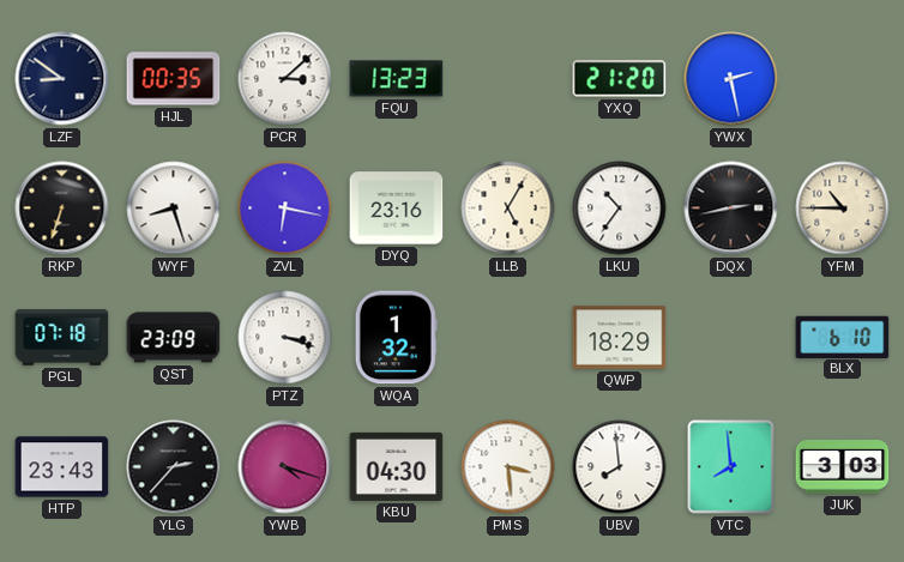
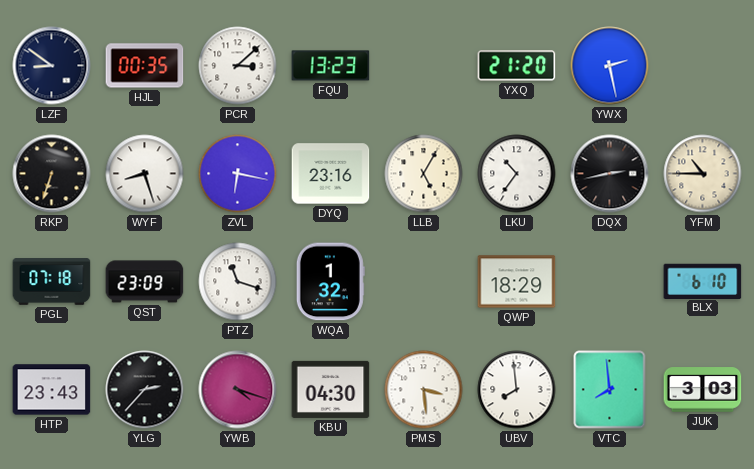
PTZ: 3:18 -> 11:18 (238, 282)
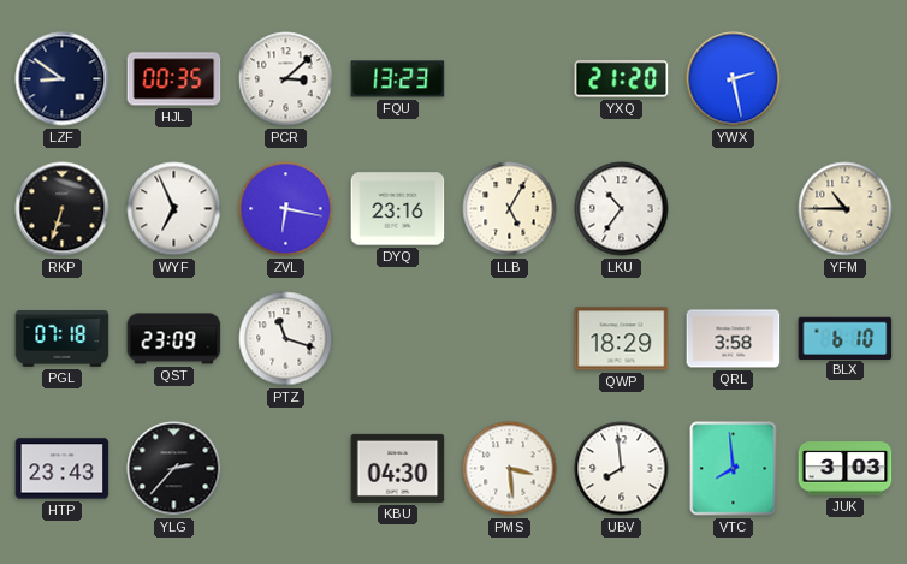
WYF: 8:27 -> 6:56 (174, 209)
DQX: 2:43 -> none (610, 174)
WQA: 1:32 -> none (330, 282)
QRL: none -> 3:58 (734, 339)
YWB: 4:18 -> none (238, 390)
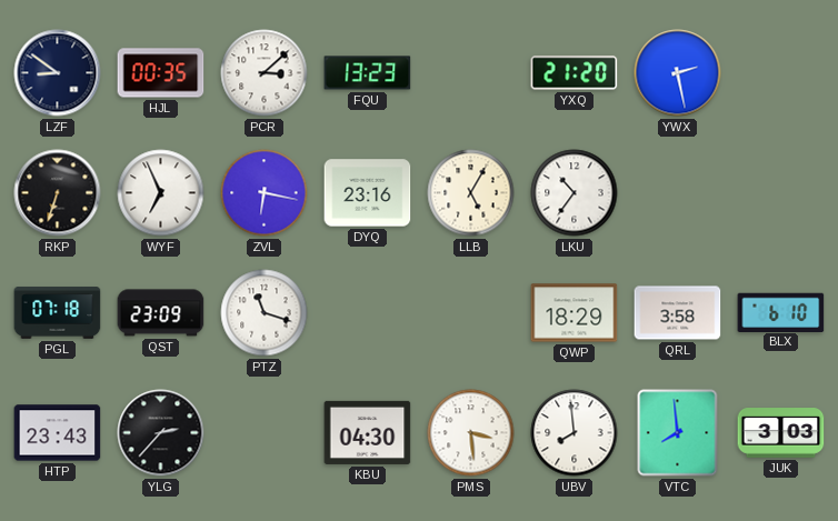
YFM: 10:45 -> none (846, 209)
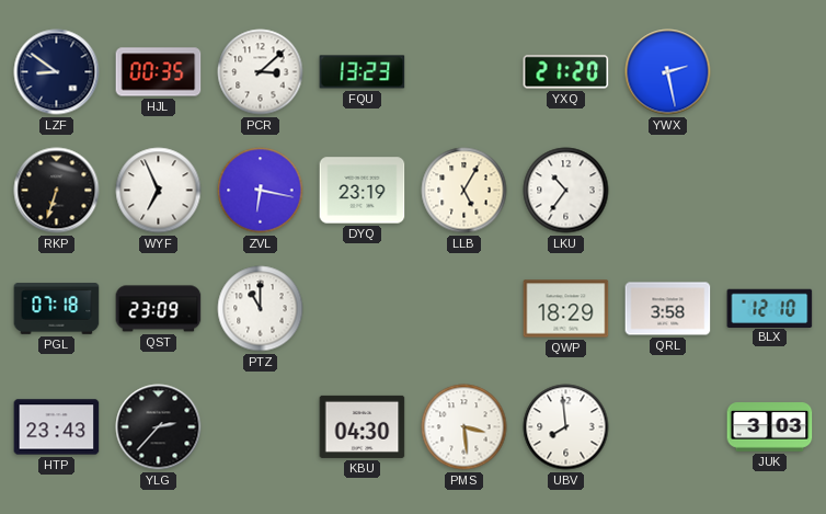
DYQ: 23:16 -> 23:19 (363, 191)
PTZ: 11:18 -> 11:00 (261, 309)
BLX: 6:10 -> 12:10 (770, 308)
VTC: 7:59 -> none (678, 433)
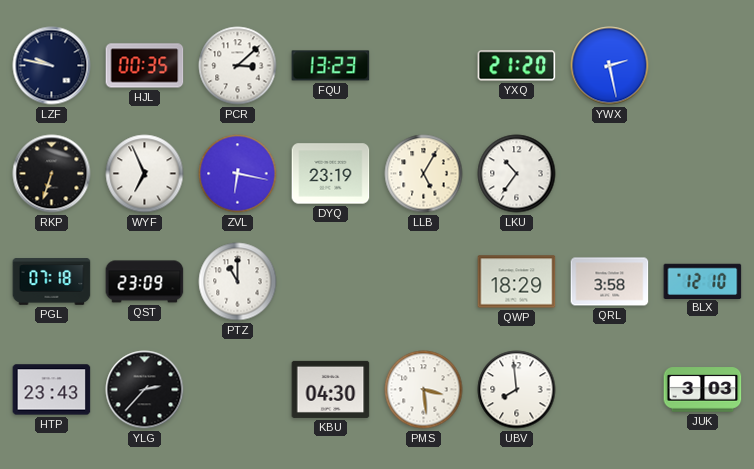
LZF: 8:51 -> 9:47 (52, 66)
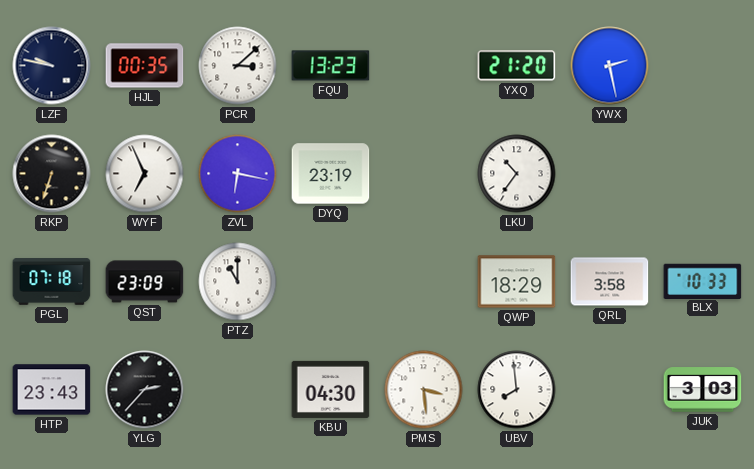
LLB: 5:05 -> none (424, 174)
BLX: 12:10 -> 10:33 (703, 281)
